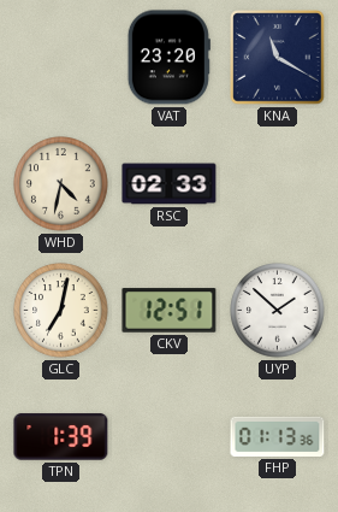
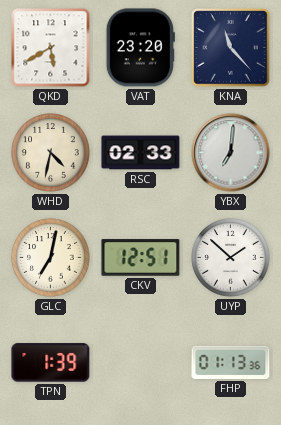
QKD: none -> 5:40 (51, 48)
KNA: 11:20 -> 11:23 (231, 48)
YBX: none -> 7:01 (231, 153)
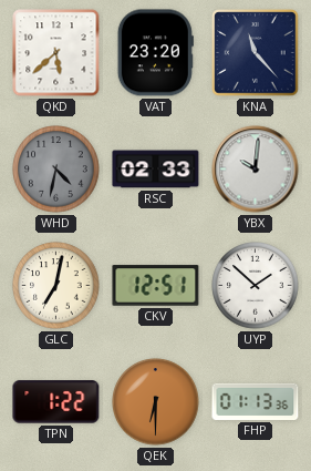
QKD: 5:40 -> 5:38 (56, 53)
WHD dial: cream -> grey (56, 170)
YBX: 7:01 -> 10:01 (256, 170)
TPN: 1:39 -> 1:22 (56, 402)
QEK: none -> 6:30 (156, 402)
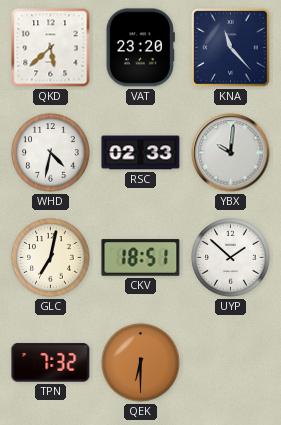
WHD dial: grey -> white (51, 153)
CKV: 12:51 -> 18:51 (141, 258)
TPN: 1:22 -> 7:32 (51, 363)
FHP: 01:13 -> none (256, 401)
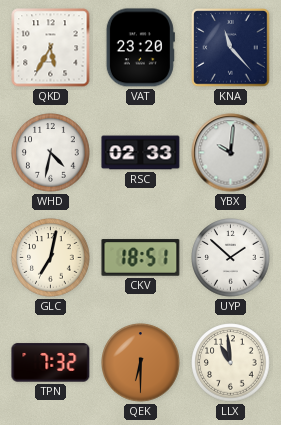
QKD: 5:38 -> 5:35 (51, 48)
LLX: none -> 10:59 (231, 363)
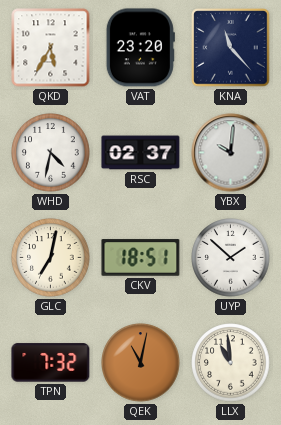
RSC: 02:33 -> 02:37 (141, 153)
QEK: 6:30 -> 11:02 (141, 363)
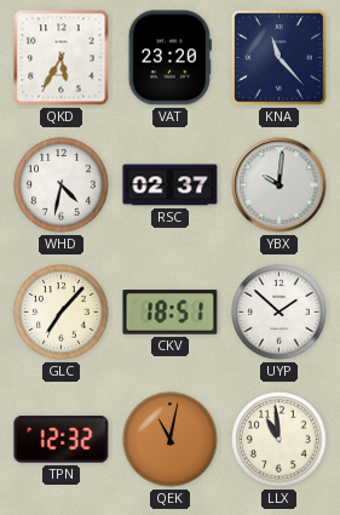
GLC: 7:02 -> 7:07 (62, 313)
TPN: 7:32 -> 12:32 (62, 440)
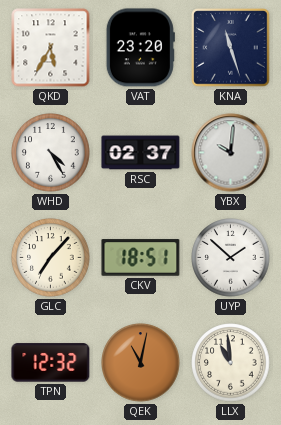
KNA: 11:23 -> 11:27 (231, 48)
WHD: 4:32 -> 4:25 (51, 153)
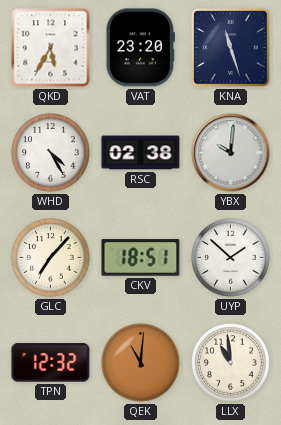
RSC: 02:37 -> 02:38 (141, 153)
QEK: 11:02 -> 11:01 (141, 363)
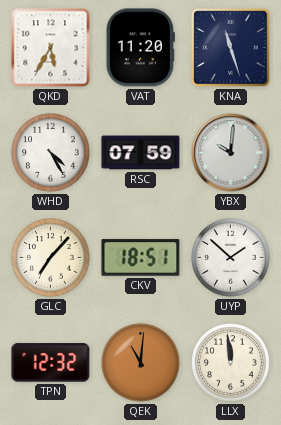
VAT: 23:20 -> 11:20 (140, 48)
RSC: 02:38 -> 07:59 (141, 153)
LLX: 10:59 -> 11:59 (231, 363)
